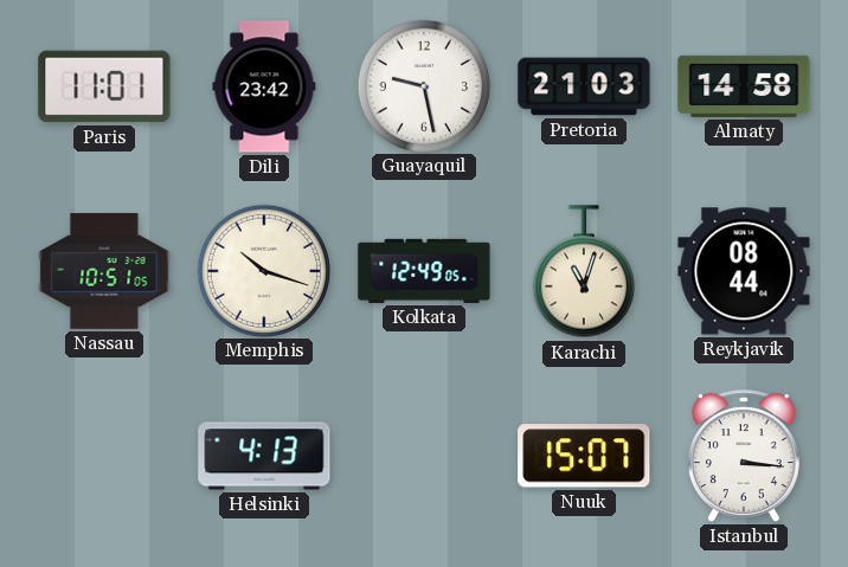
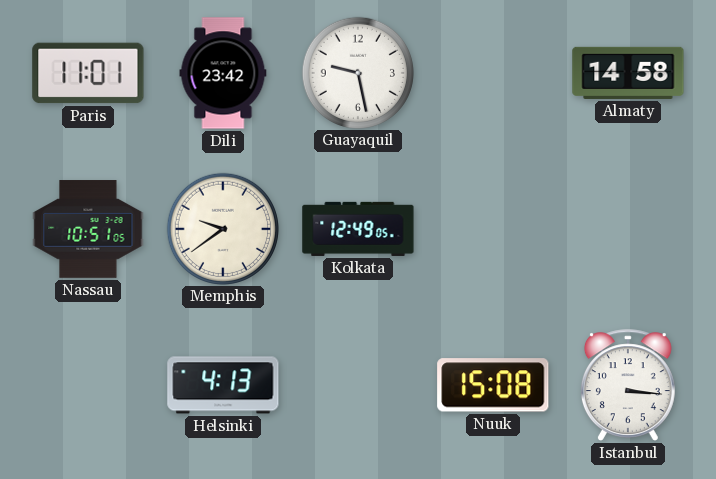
Pretoria: 21:03 -> none (584, 86)
Memphis: 10:18 -> 9:39 (222, 228)
Karachi: 11:03 -> none (584, 272)
Reykjavik: 08:44 -> none (744, 271)
Nuuk: 15:07 -> 15:08 (493, 385)
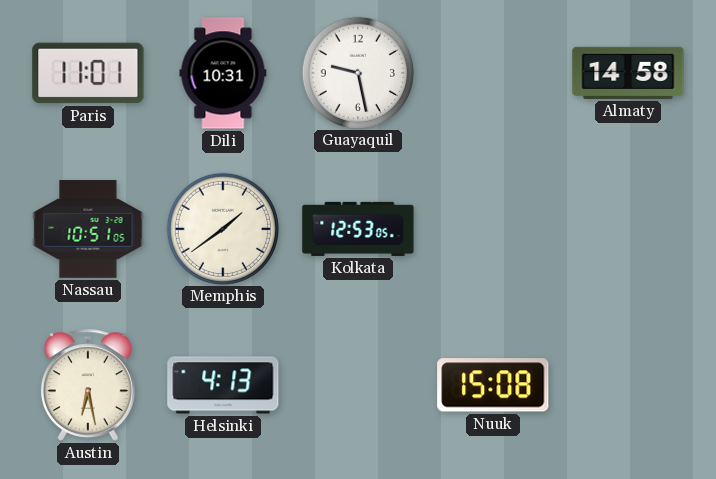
Dili: 23:42 -> 10:31 (223, 73)
Memphis: 9:39 -> 1:39 (222, 228)
Kolkata: 12:49 -> 12:53 (358, 229)
Austin: none -> 6:28 (88, 385)
Istanbul: 3:16 -> none (628, 385)
